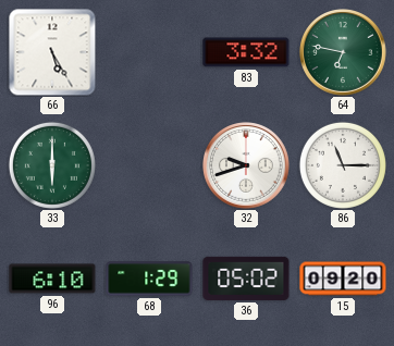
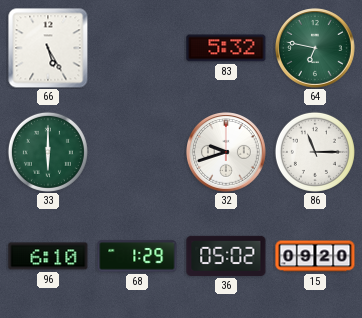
83: 3:32 -> 5:32 (226, 48)
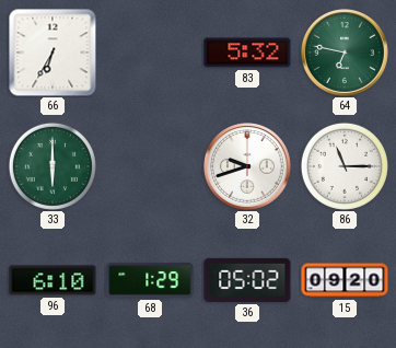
66: 5:25 -> 6:35 (53, 53)
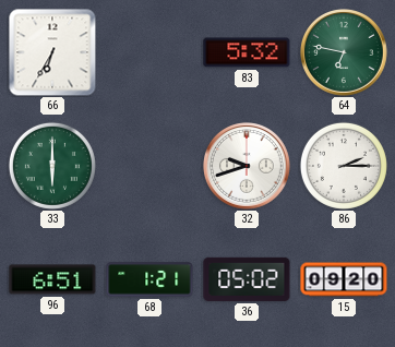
86: 11:15 -> 2:15 (344, 166)
96: 6:10 -> 6:51 (52, 279)
68: 1:29 -> 1:21 (149, 279)
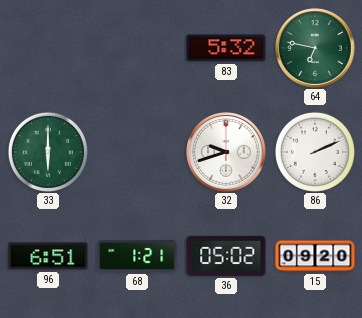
66: 6:35 -> none (52, 52)
86: 2:15 -> 2:11 (315, 152)
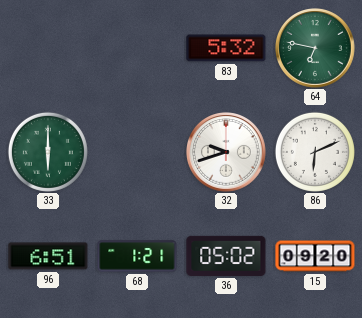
86: 2:11 -> 6:11 (315, 152)
